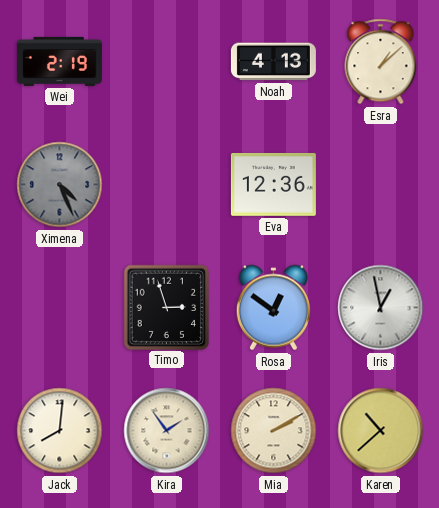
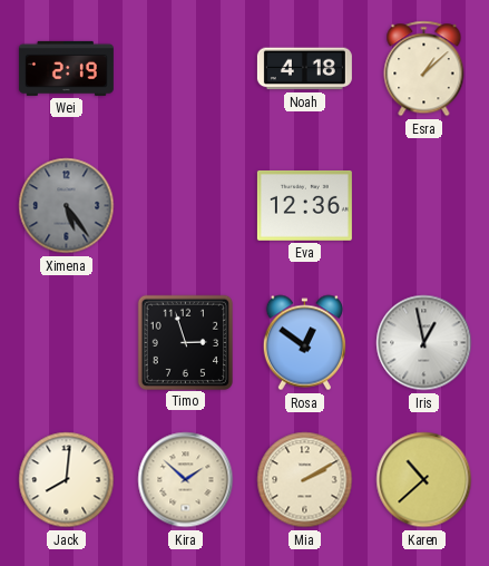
Noah: 4:13 -> 4:18 (304, 69)
Ximena: 4:26 -> 5:24 (67, 206)
Kira: 1:54 -> 1:52 (186, 480)
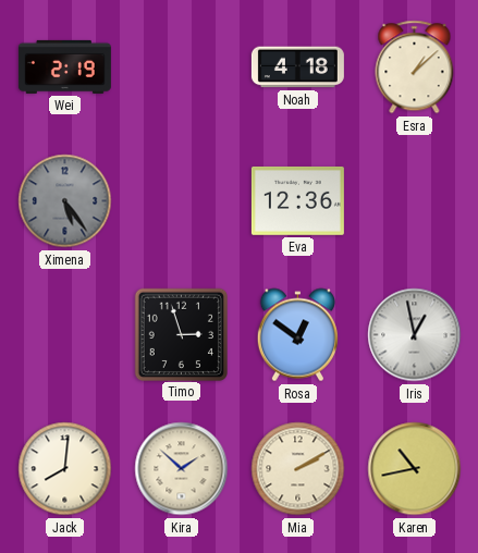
Karen: 10:38 -> 10:43 (415, 469)
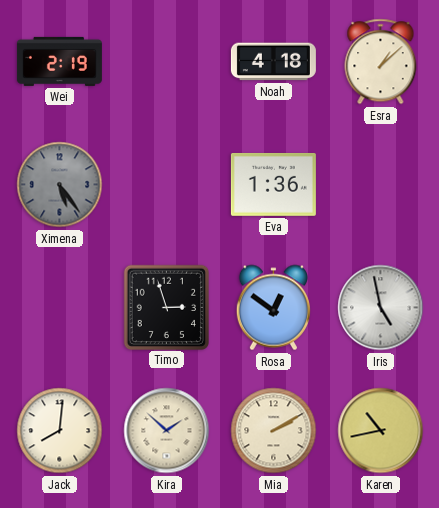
Eva: 12:36 -> 1:36 (273, 184)
Iris: 12:58 -> 4:58 (381, 308)
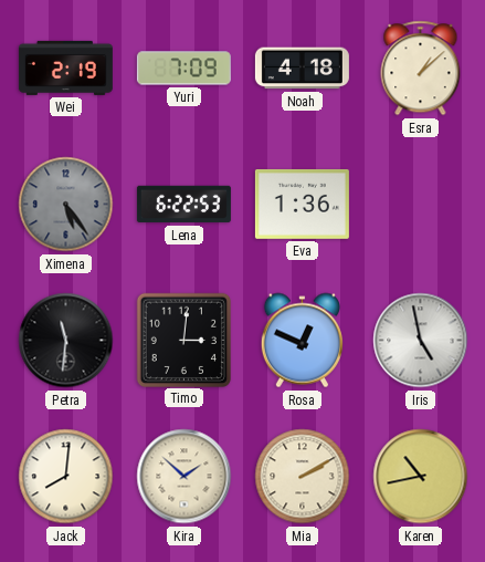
Yuri: none -> 7:09 (183, 69)
Lena: none -> 6:22 (183, 205)
Petra: none -> 11:31 (66, 341)
Timo: 2:57 -> 3:01 (183, 340)
Rosa: 12:51 -> 12:49 (302, 341)
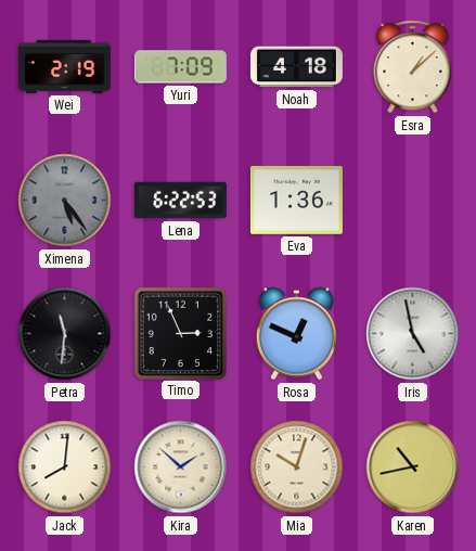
Timo: 3:01 -> 2:56 (180, 333)
Mia: 2:10 -> 10:03 (297, 467)
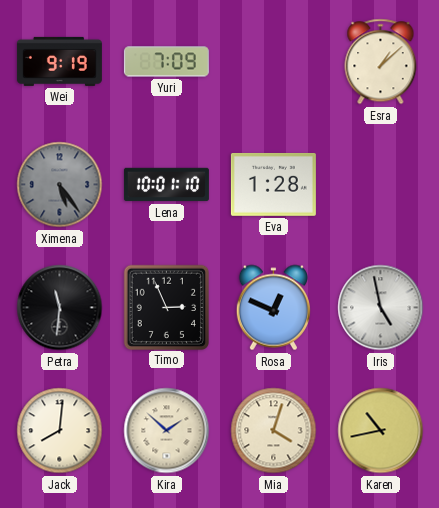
Wei: 2:19 -> 9:19 (59, 61)
Noah: 4:18 -> none (296, 67)
Lena: 6:22 -> 10:01 (166, 185)
Eva: 1:36 -> 1:28 (273, 184)
Mia: 10:03 -> 4:03 (274, 431)
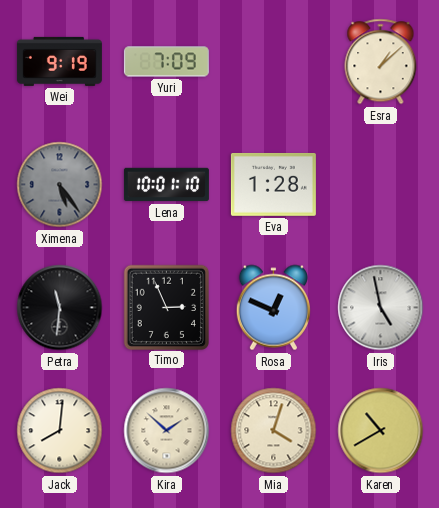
Karen: 10:43 -> 10:40 (381, 431)
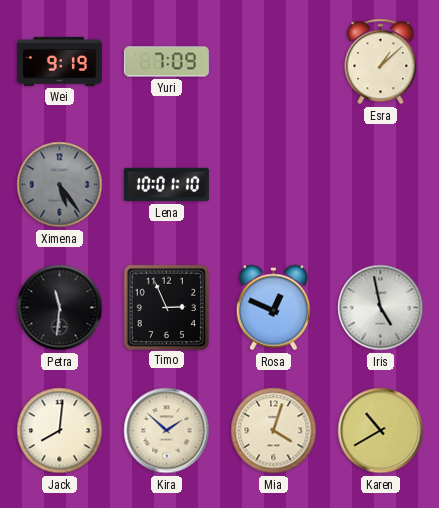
Eva: 1:28 -> none (273, 184)
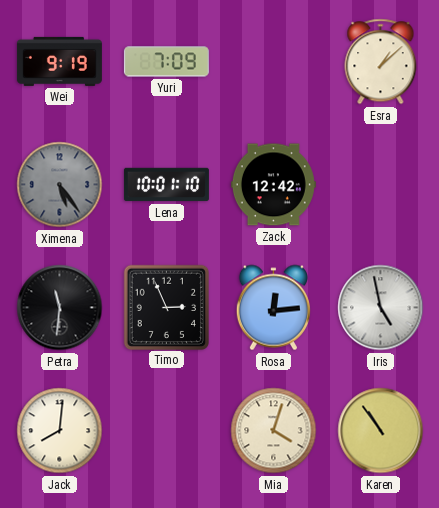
Zack: none -> 12:42 (273, 185)
Rosa: 12:49 -> 12:14 (273, 308)
Kira: 1:52 -> none (167, 431)
Karen: 10:40 -> 10:54 (381, 431)
